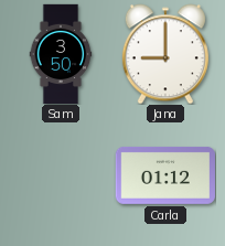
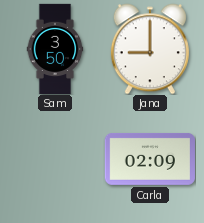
Carla: 01:12 -> 02:09 (150, 159)
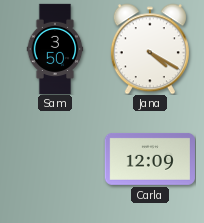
Jana: 9:00 -> 4:20 (150, 49)
Carla: 02:09 -> 12:09 (150, 159)
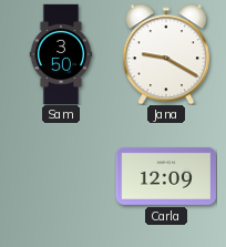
Jana: 4:20 -> 9:20 (166, 54)
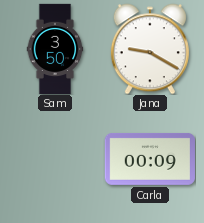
Carla: 12:09 -> 00:09 (150, 159)
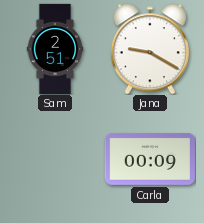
Sam: 3:50 -> 2:51 (55, 49)
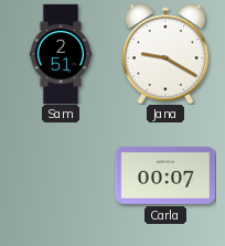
Carla: 00:09 -> 00:07 (165, 175)
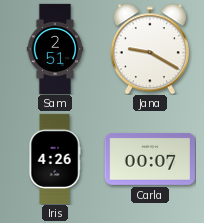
Iris: none -> 4:26 (55, 158)
